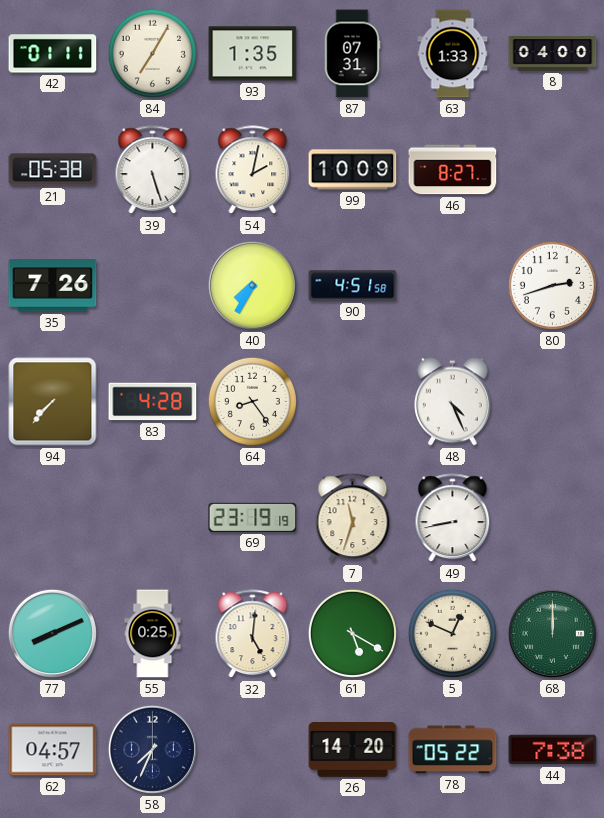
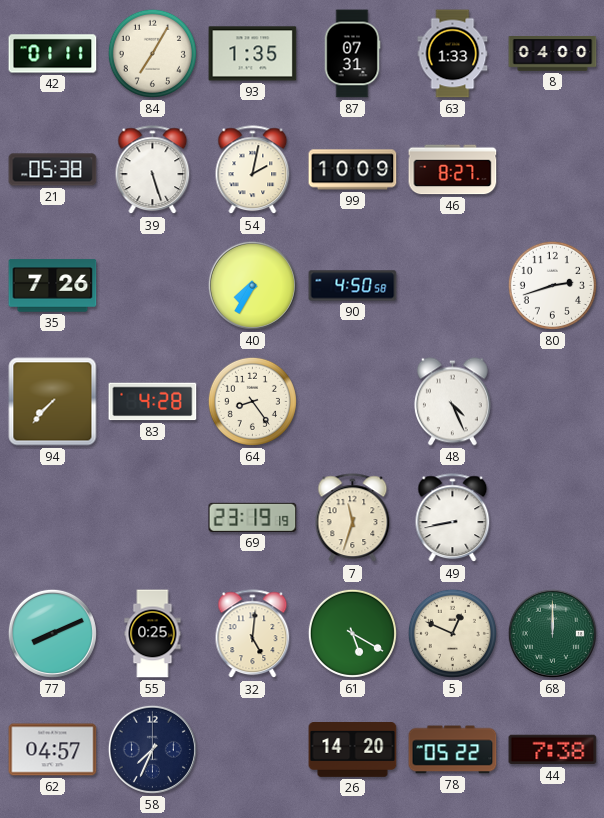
90: 4:51 -> 4:50 (353, 286)
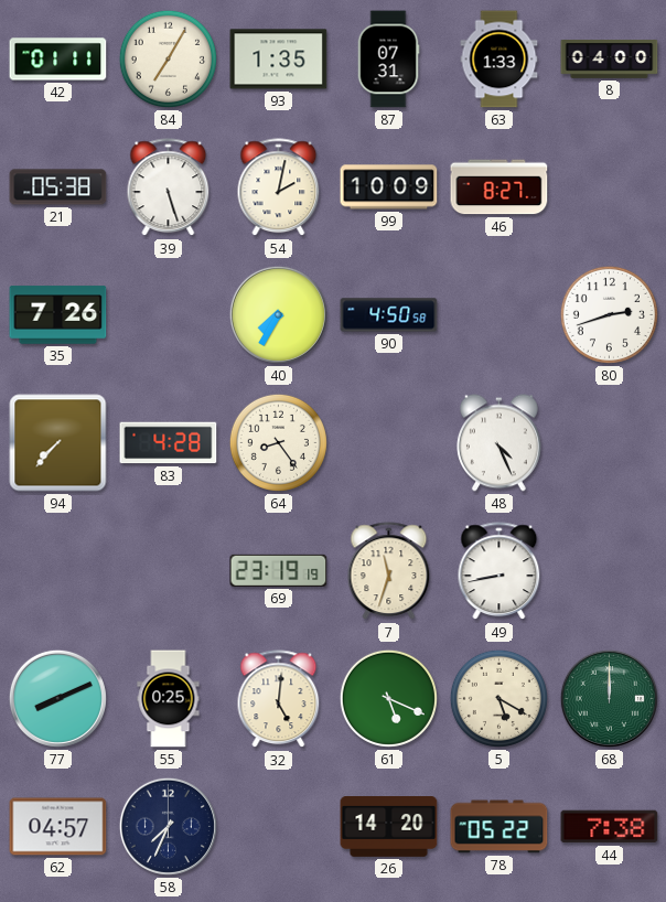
61: 5:20 -> 5:19 (388, 698)
5: 12:49 -> 5:20 (498, 698)
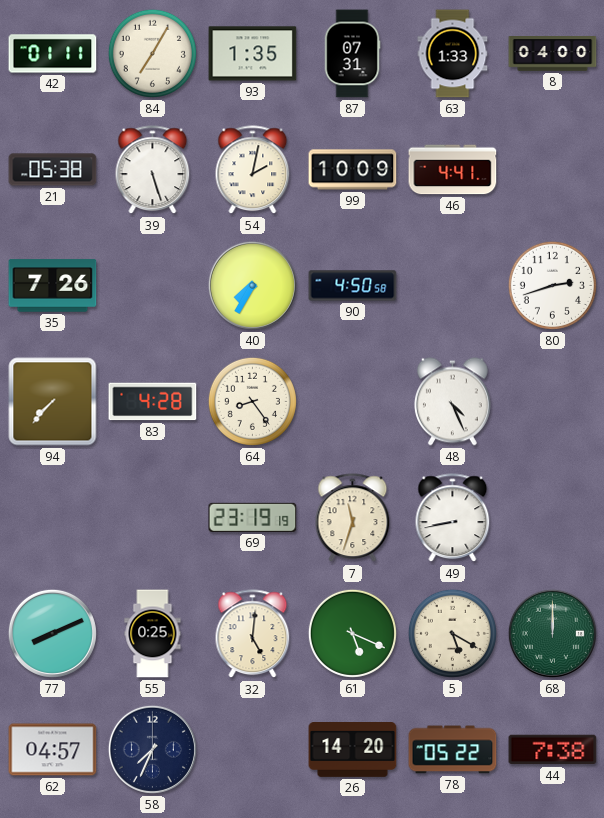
46: 8:27 -> 4:41 (453, 170)
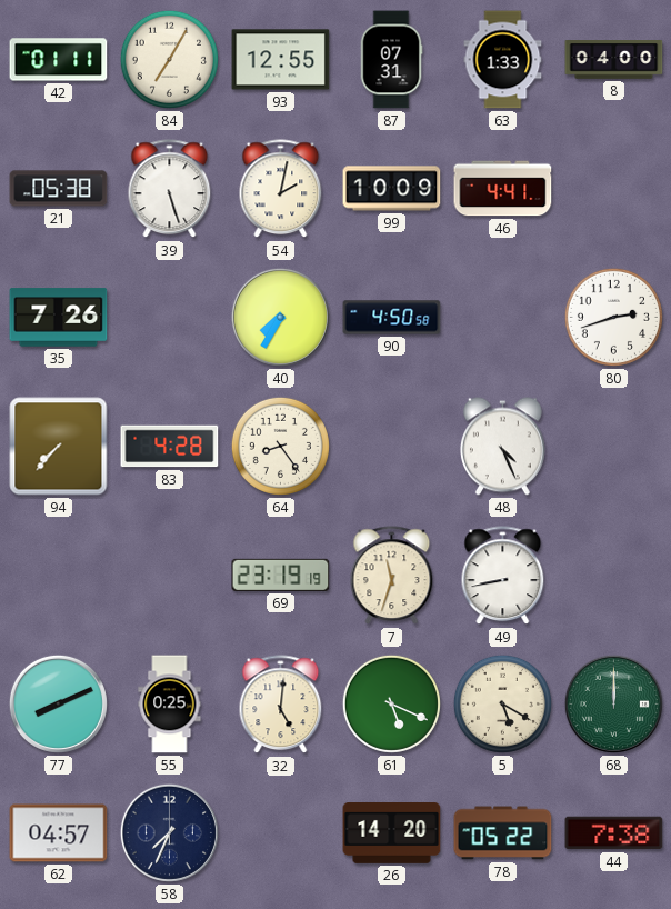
93: 1:35 -> 12:55 (281, 60)
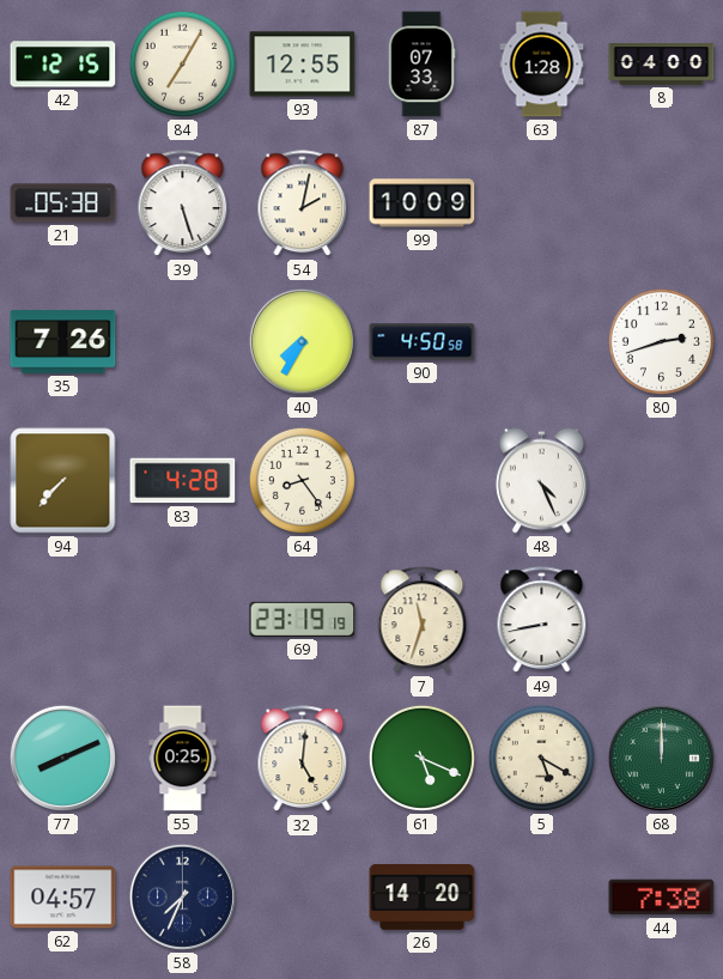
42: 01:11 -> 12:15 (63, 65)
87: 07:31 -> 07:33 (421, 65)
63: 1:33 -> 1:28 (542, 65)
46: 4:41 -> none (503, 189)
78: 05:22 -> none (503, 833)
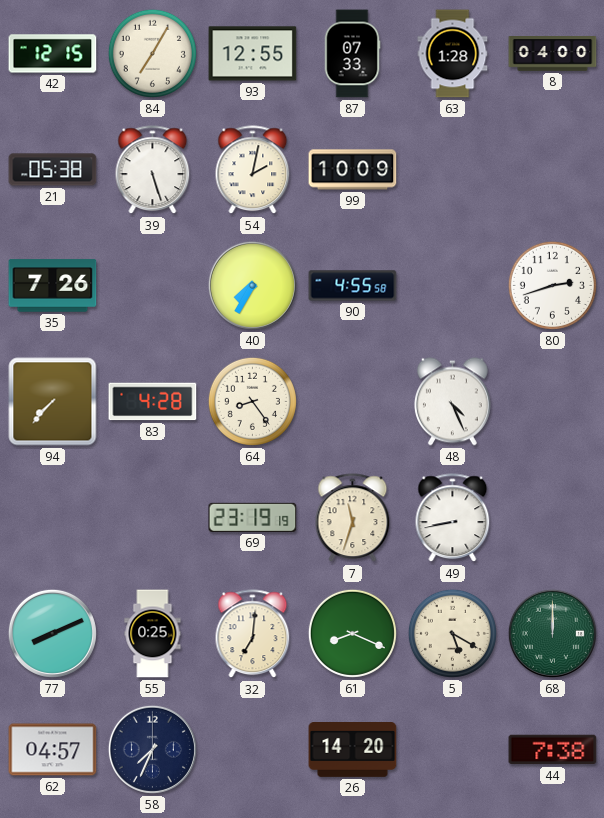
90: 4:50 -> 4:55 (353, 286)
32: 5:01 -> 7:01 (253, 634)
61: 5:19 -> 8:19 (352, 633)
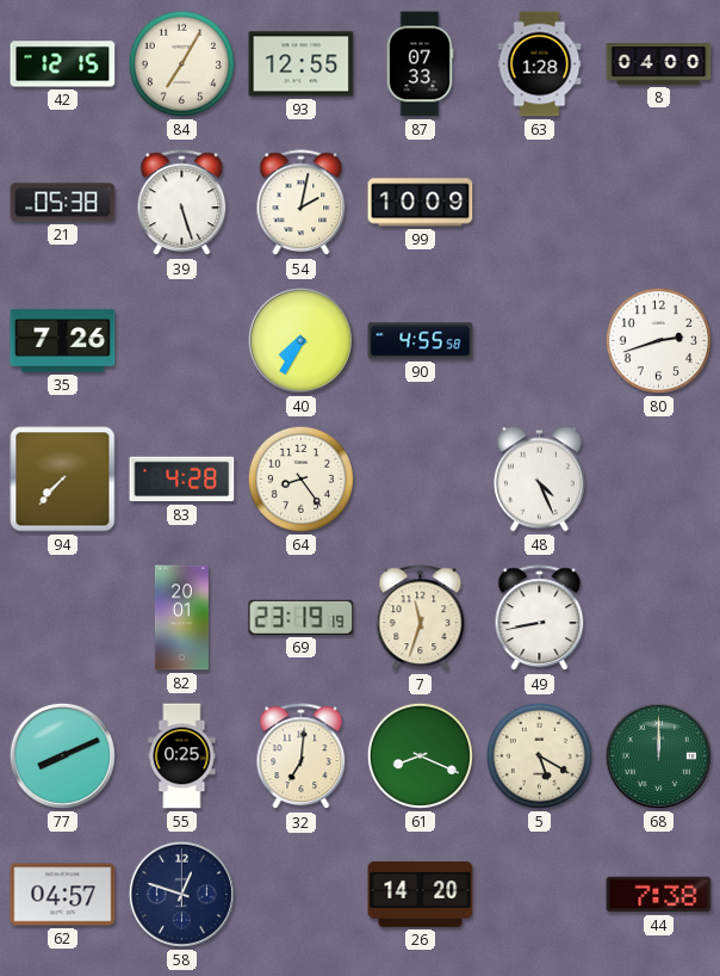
82: none -> 20:01 (181, 618)
58: 7:34 -> 12:48 (181, 894)
